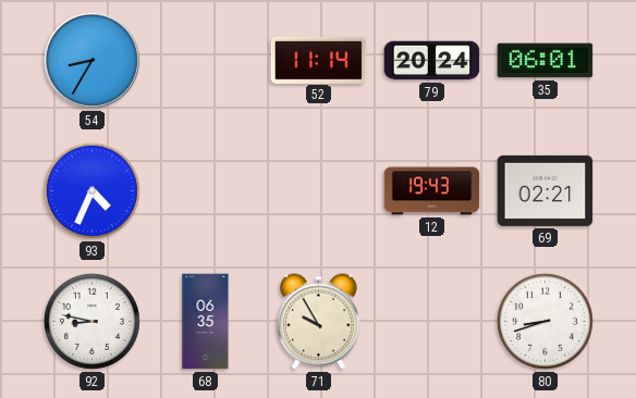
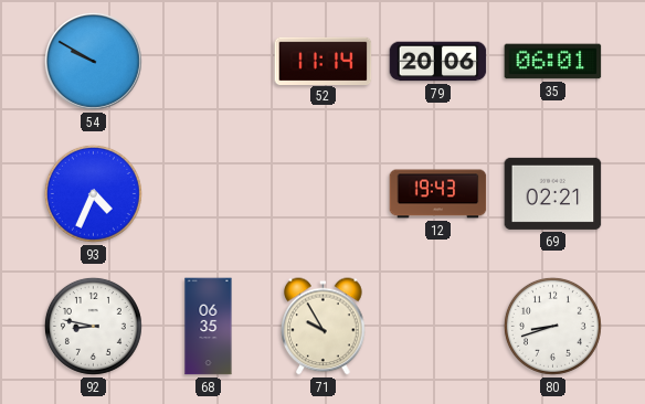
54: 8:35 -> 9:50 (93, 61)
79: 20:24 -> 20:06 (438, 62)
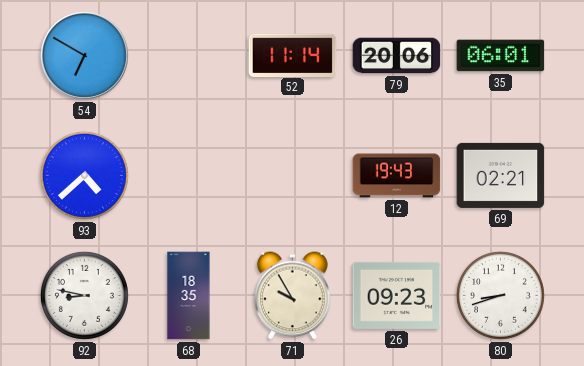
54: 9:50 -> 6:50 (84, 55)
93: 4:34 -> 4:38 (84, 175)
68: 06:35 -> 18:35 (189, 296)
26: none -> 09:23 (397, 295)
